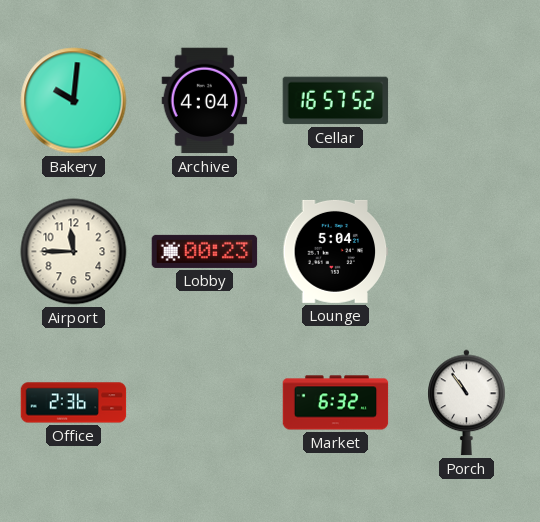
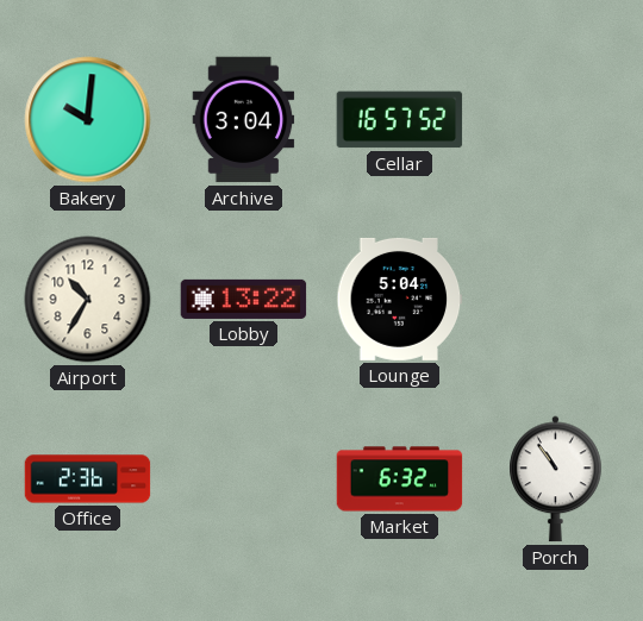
Archive: 4:04 -> 3:04 (244, 120)
Airport: 11:45 -> 10:35 (88, 300)
Lobby: 00:23 -> 13:22 (244, 299)
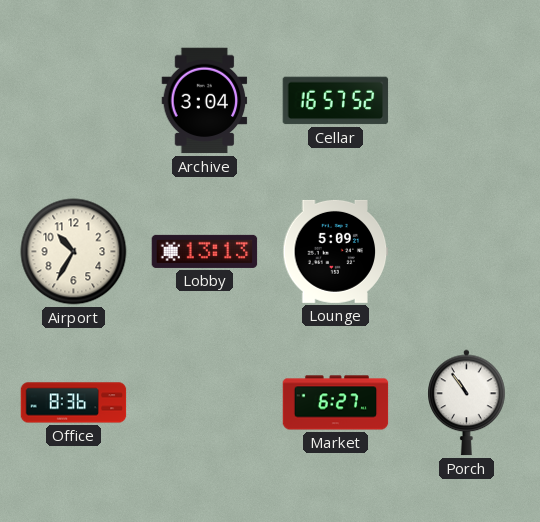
Bakery: 10:01 -> none (88, 120)
Lobby: 13:22 -> 13:13 (205, 251)
Lounge: 5:04 -> 5:09 (336, 251)
Office: 2:36 -> 8:36 (74, 403)
Market: 6:32 -> 6:27 (336, 403)
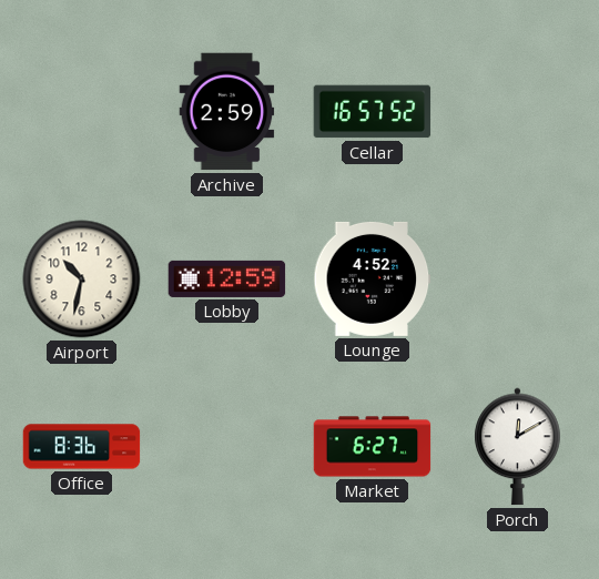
Archive: 3:04 -> 2:59 (227, 112)
Airport: 10:35 -> 10:32 (82, 280)
Lobby: 13:13 -> 12:59 (227, 278)
Lounge: 5:09 -> 4:52 (373, 278)
Porch: 10:54 -> 12:10 (518, 447)
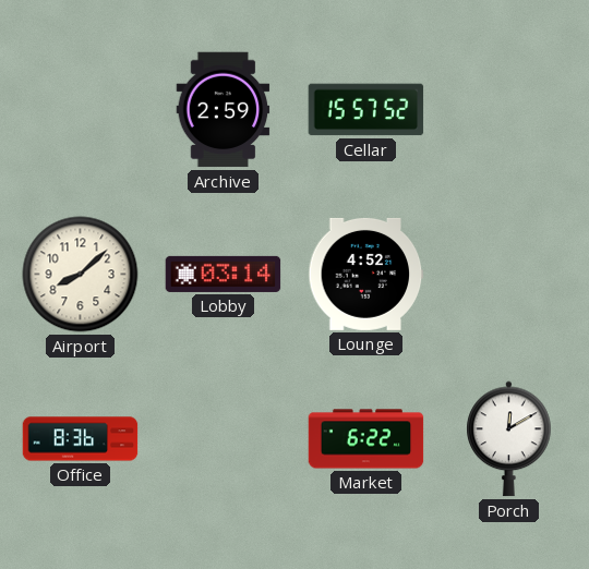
Cellar: 16:57 -> 15:57 (366, 110)
Airport: 10:32 -> 8:08 (81, 275)
Lobby: 12:59 -> 03:14 (224, 274)
Market: 6:27 -> 6:22 (366, 439)
